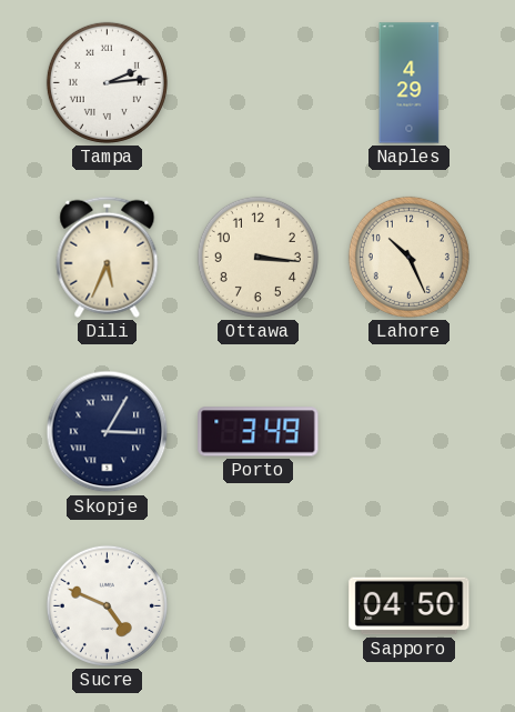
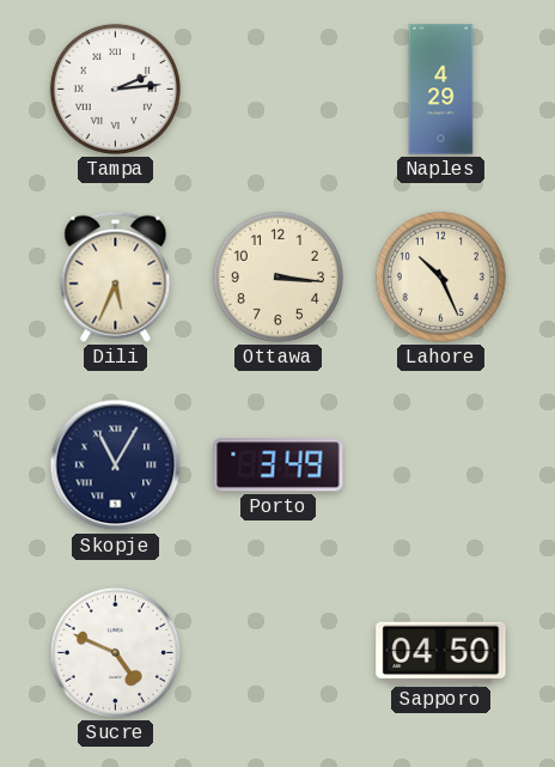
Skopje: 3:05 -> 11:05 (116, 465)
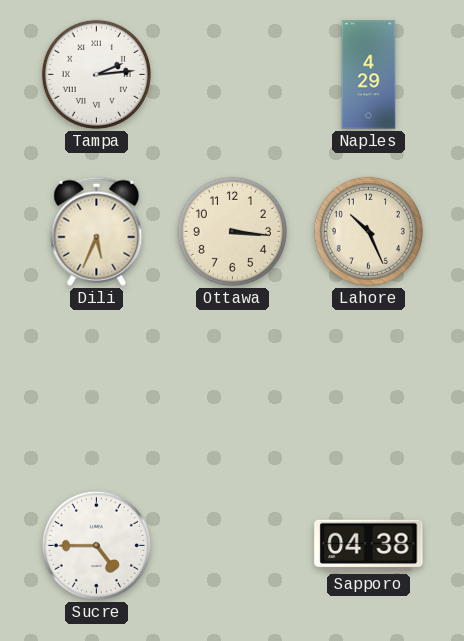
Skopje: 11:05 -> none (116, 465)
Porto: 3:49 -> none (279, 465)
Sucre: 4:49 -> 4:45 (96, 545)
Sapporo: 04:50 -> 04:38 (369, 546)
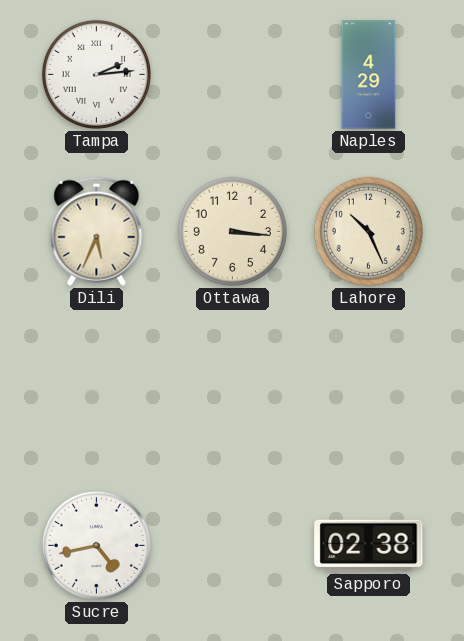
Sucre: 4:45 -> 4:43 (96, 545)
Sapporo: 04:38 -> 02:38 (369, 546)
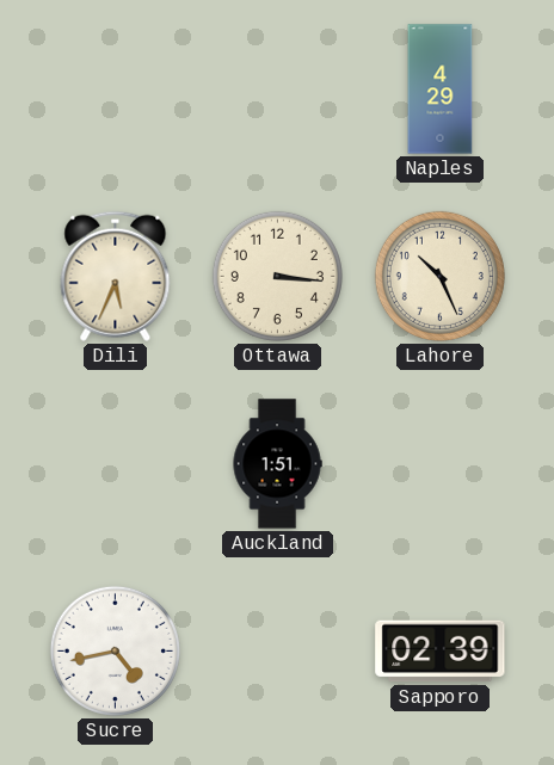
Tampa: 2:14 -> none (96, 74)
Auckland: none -> 1:51 (277, 464)
Sapporo: 02:38 -> 02:39 (441, 652)
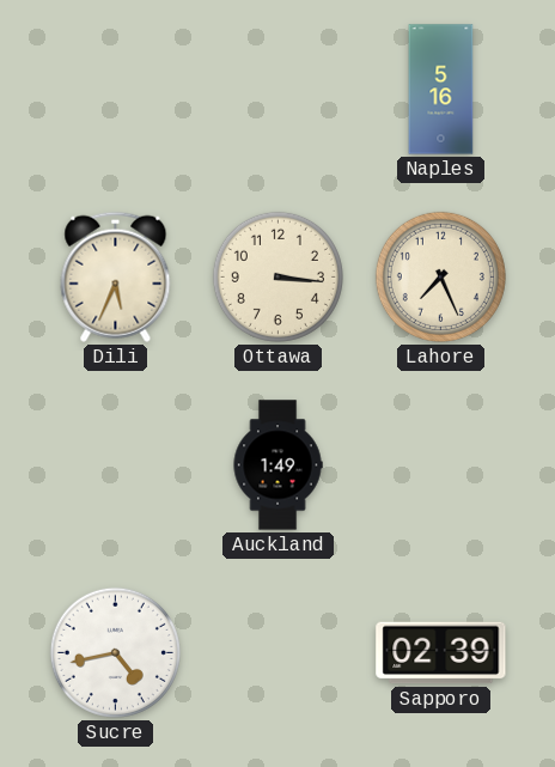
Naples: 4:29 -> 5:16 (441, 90)
Lahore: 10:26 -> 7:26 (440, 276)
Auckland: 1:51 -> 1:49 (277, 465)
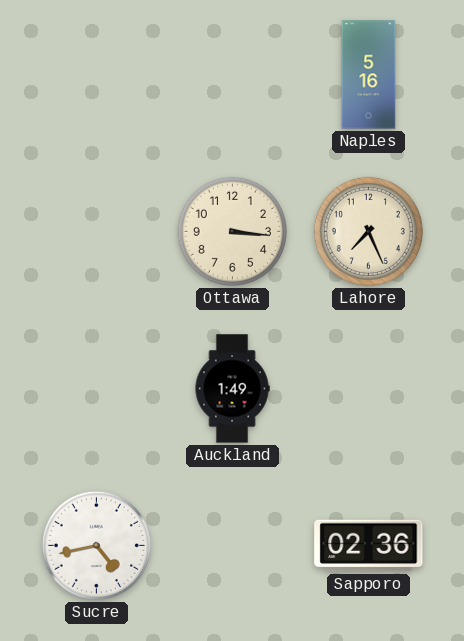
Dili: 5:34 -> none (116, 276)
Sapporo: 02:39 -> 02:36 (369, 546)
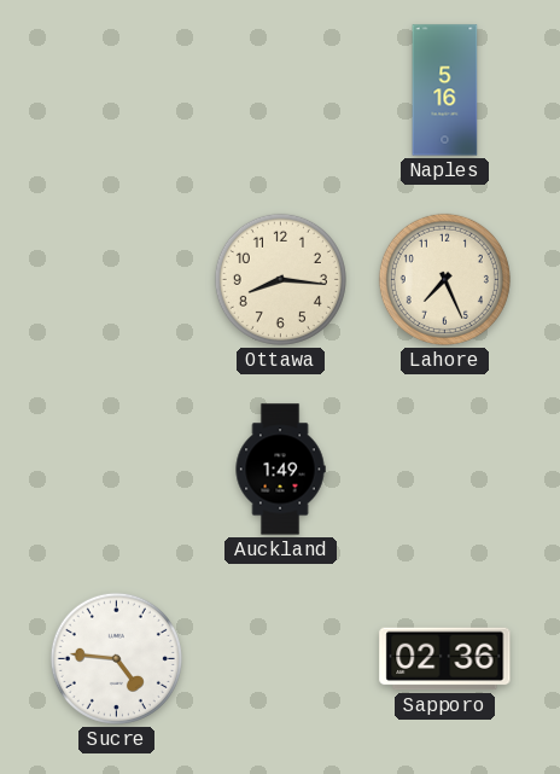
Ottawa: 3:16 -> 8:16 (280, 279)
Sucre: 4:43 -> 4:46 (116, 658)
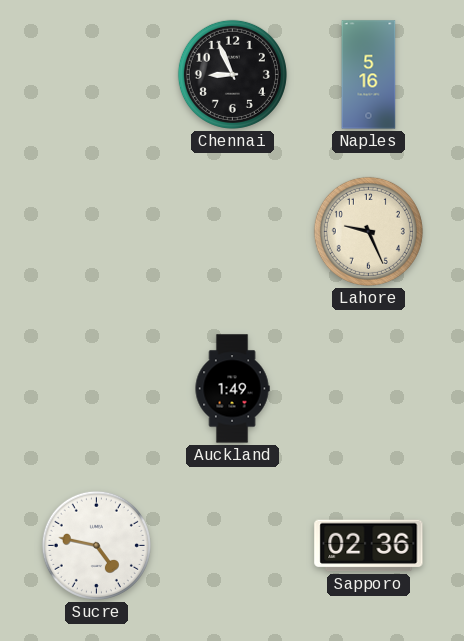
Chennai: none -> 8:56 (232, 74)
Ottawa: 8:16 -> none (280, 279)
Lahore: 7:26 -> 9:26 (368, 231)
Sucre: 4:46 -> 4:47 (96, 545)
